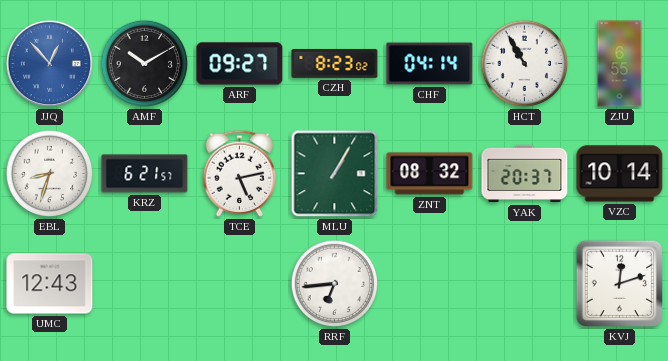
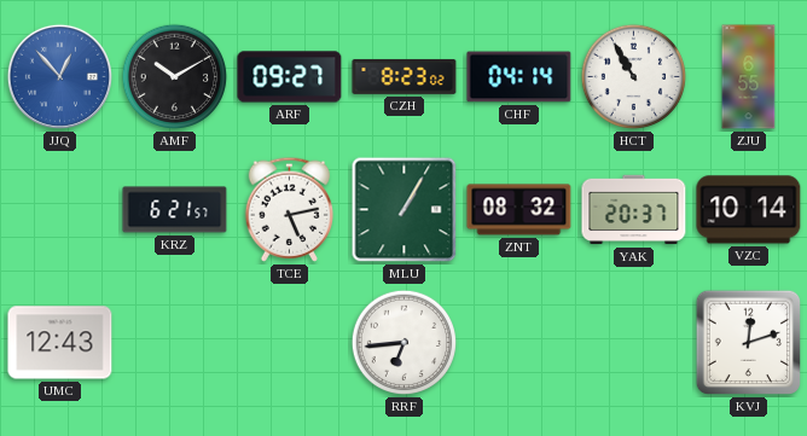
EBL: 8:33 -> none (50, 174)
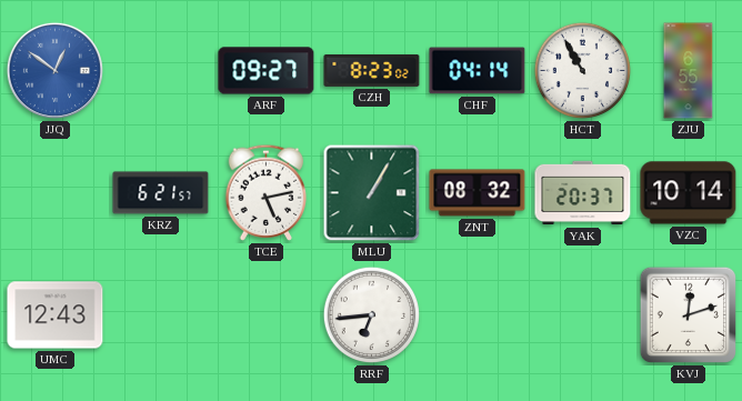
JJQ: 12:53 -> 12:51 (54, 70)
AMF: 10:10 -> none (175, 77)
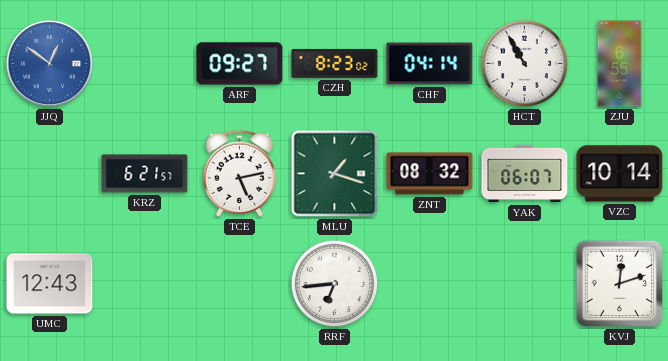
MLU: 1:05 -> 1:18 (335, 174)
YAK: 20:37 -> 06:07 (525, 174)
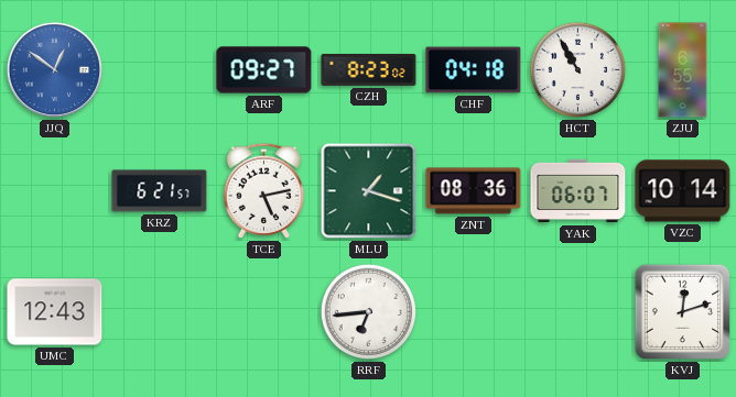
CHF: 04:14 -> 04:18 (474, 70)
ZNT: 08:32 -> 08:36 (474, 191)
